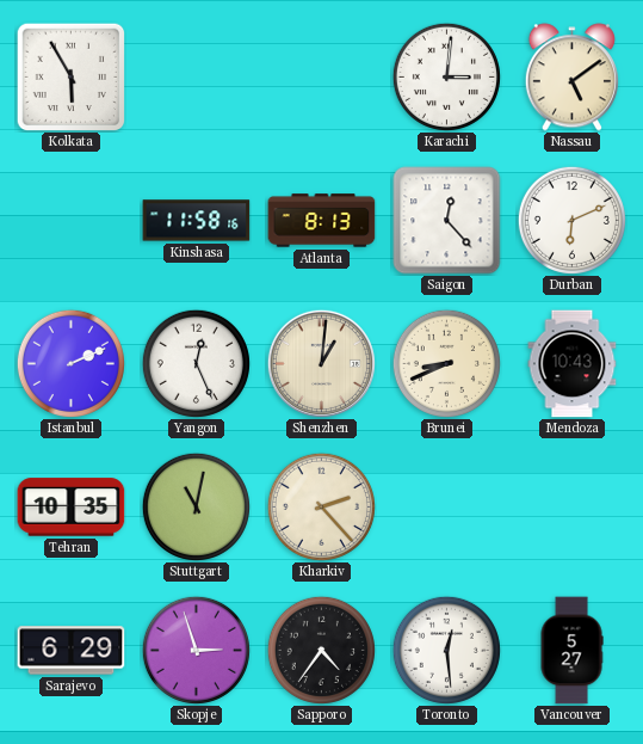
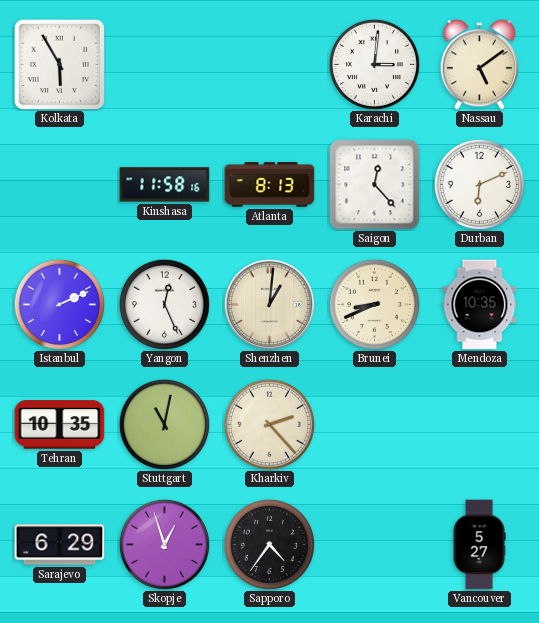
Mendoza: 10:43 -> 10:35 (480, 305)
Skopje: 2:57 -> 12:57 (164, 544)
Toronto: 12:29 -> none (446, 650)
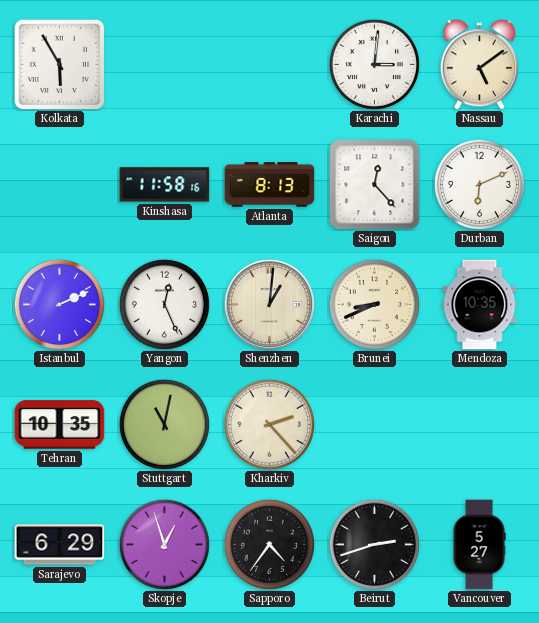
Beirut: none -> 2:42 (374, 544)
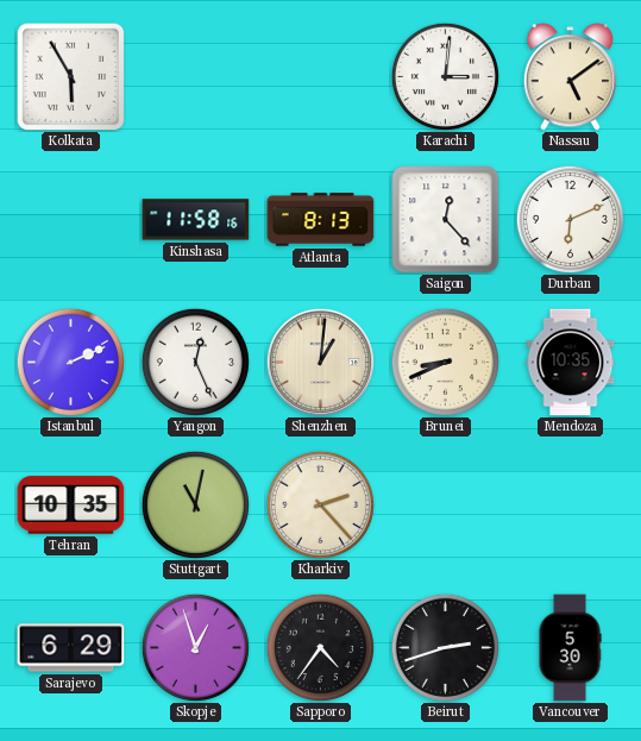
Vancouver: 5:27 -> 5:30 (570, 648)
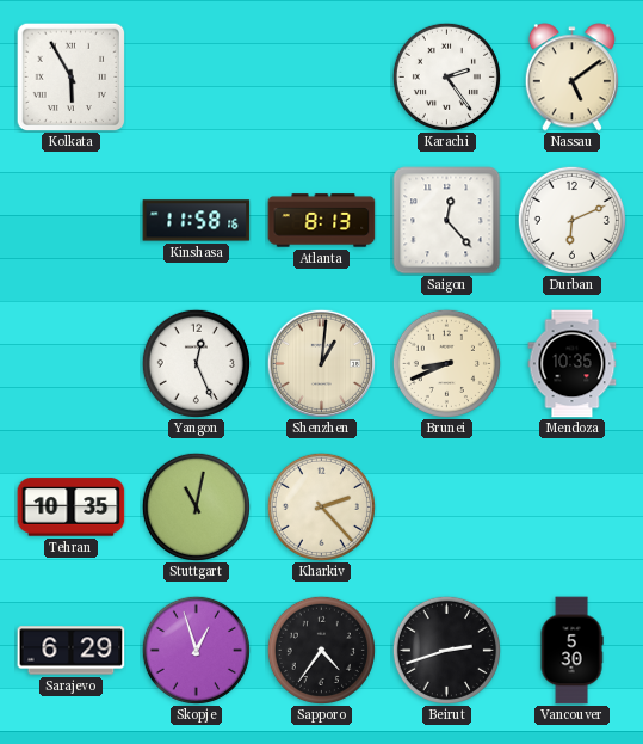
Karachi: 3:01 -> 2:24 (446, 76)
Istanbul: 2:11 -> none (70, 362)
